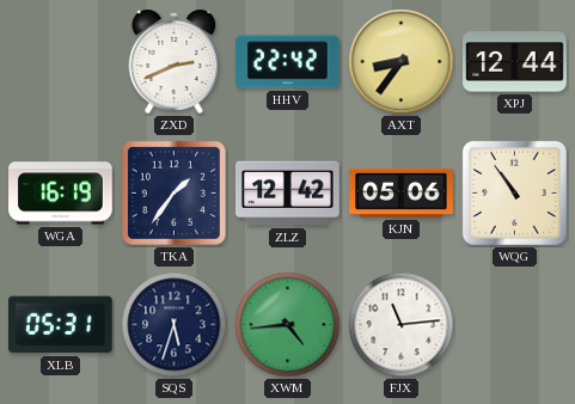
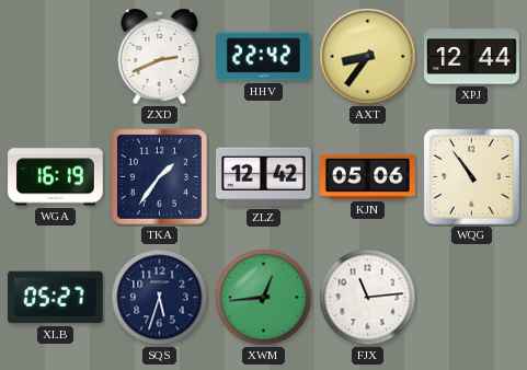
XLB: 05:31 -> 05:27 (56, 298)
XWM: 4:44 -> 12:44 (264, 298)
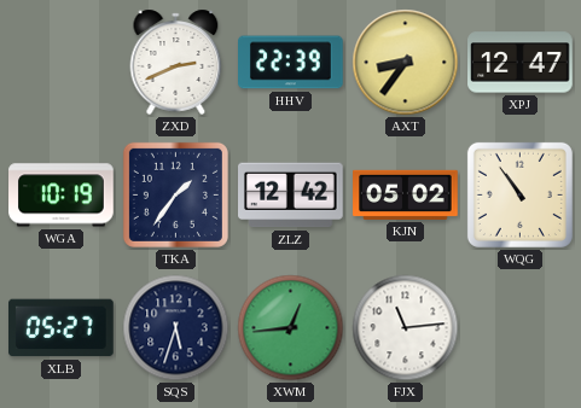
HHV: 22:42 -> 22:39 (291, 63)
XPJ: 12:44 -> 12:47 (521, 63)
WGA: 16:19 -> 10:19 (62, 196)
KJN: 05:06 -> 05:02 (406, 194)
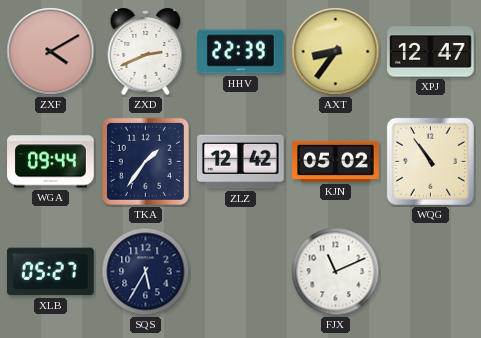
ZXF: none -> 4:10 (51, 52)
WGA: 10:19 -> 09:44 (51, 162)
SQS: 5:33 -> 5:35 (146, 272)
XWM: 12:44 -> none (291, 328)
FJX: 11:14 -> 11:11 (336, 272)
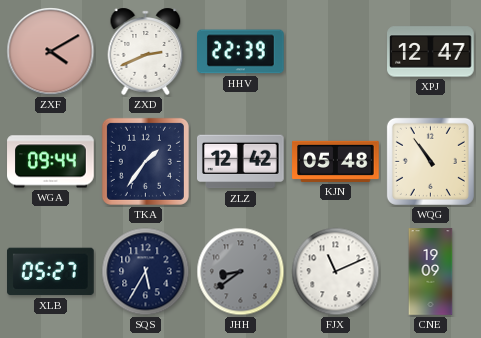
AXT: 8:36 -> none (336, 52)
KJN: 05:02 -> 05:48 (336, 161)
JHH: none -> 8:39 (241, 272)
CNE: none -> 19:09 (431, 272)
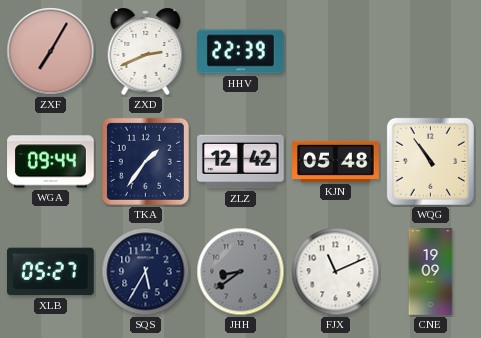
ZXF: 4:10 -> 7:05 (51, 52)
XPJ: 12:47 -> none (431, 52)
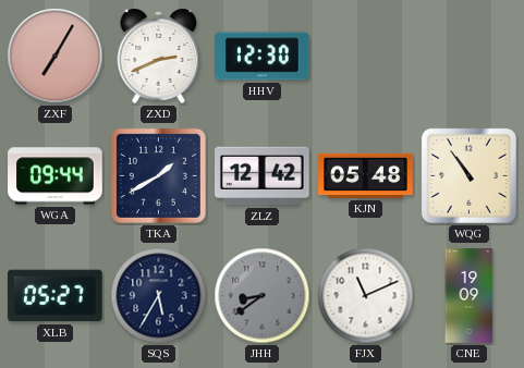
HHV: 22:39 -> 12:30 (263, 57)
TKA: 1:36 -> 1:40 (158, 175)
